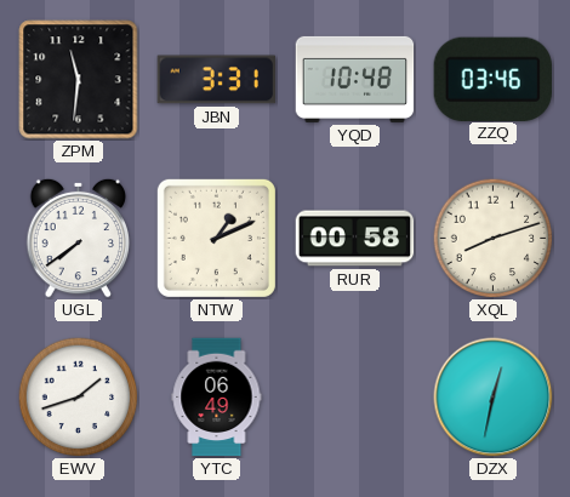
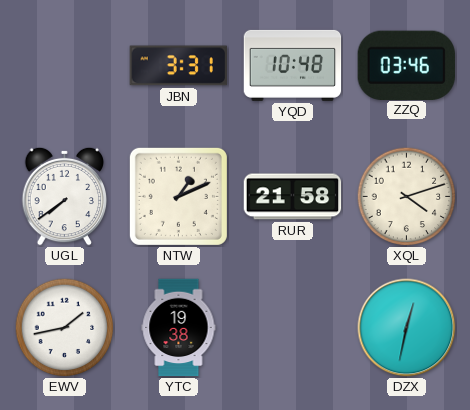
ZPM: 11:31 -> none (79, 80)
RUR: 00:58 -> 21:58 (293, 197)
XQL: 8:12 -> 4:12 (407, 197)
EWV: 1:42 -> 1:43 (65, 328)
YTC: 06:49 -> 19:38 (179, 328)
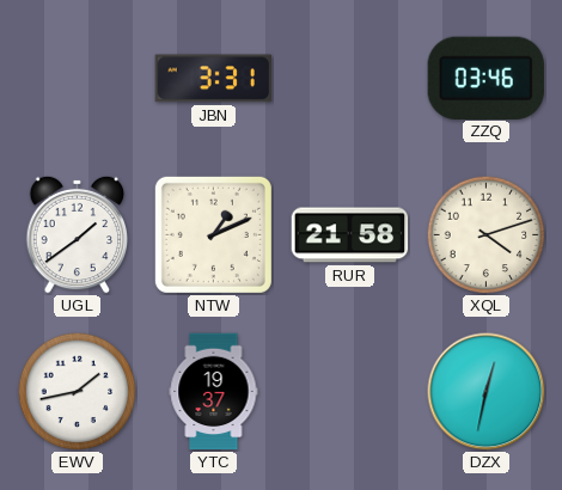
YQD: 10:48 -> none (293, 65)
UGL: 7:39 -> 1:39 (78, 234)
YTC: 19:38 -> 19:37 (214, 392)
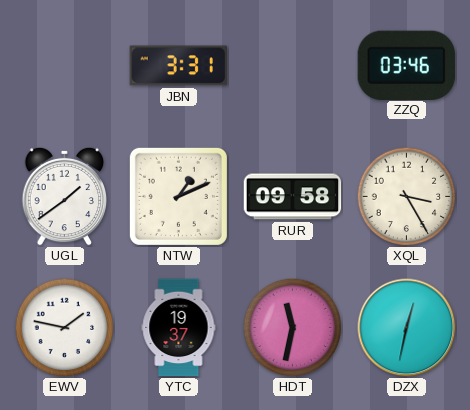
RUR: 21:58 -> 09:58 (293, 197)
XQL: 4:12 -> 3:25 (407, 197)
EWV: 1:43 -> 1:47 (65, 328)
HDT: none -> 11:32 (293, 328)
